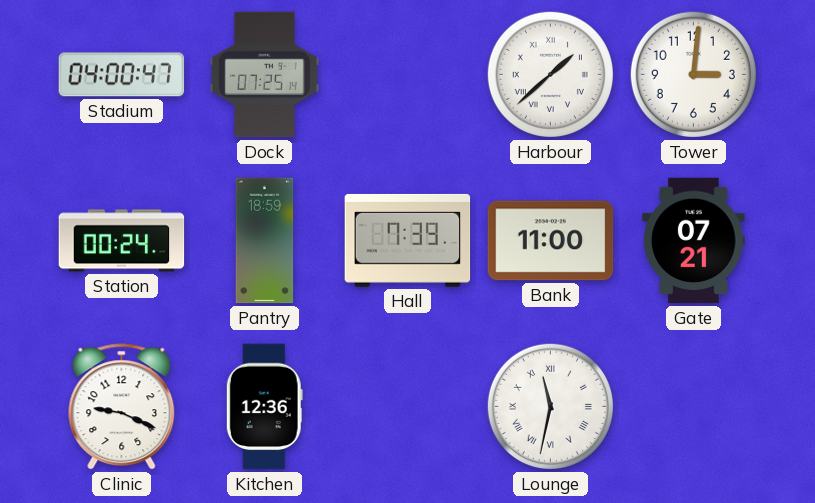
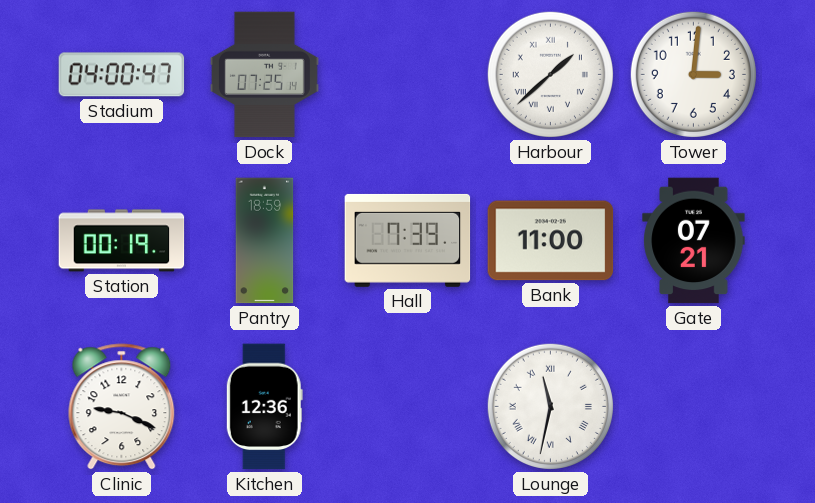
Station: 00:24 -> 00:19 (122, 241)
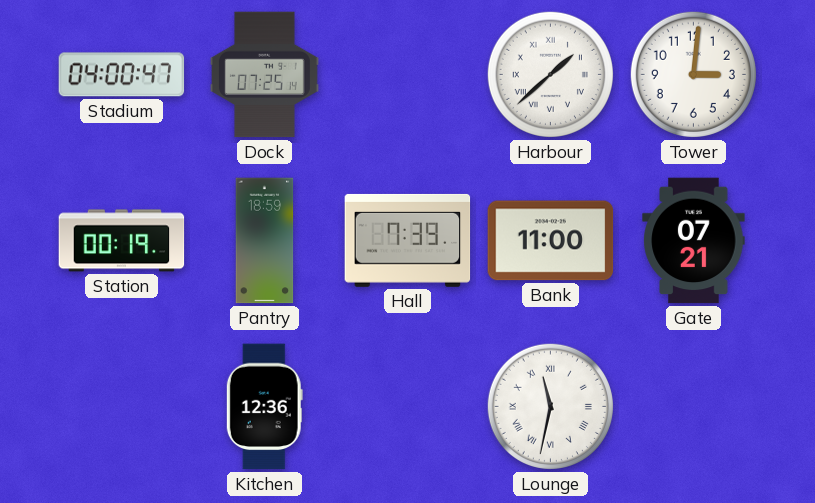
Clinic: 9:19 -> none (122, 407)
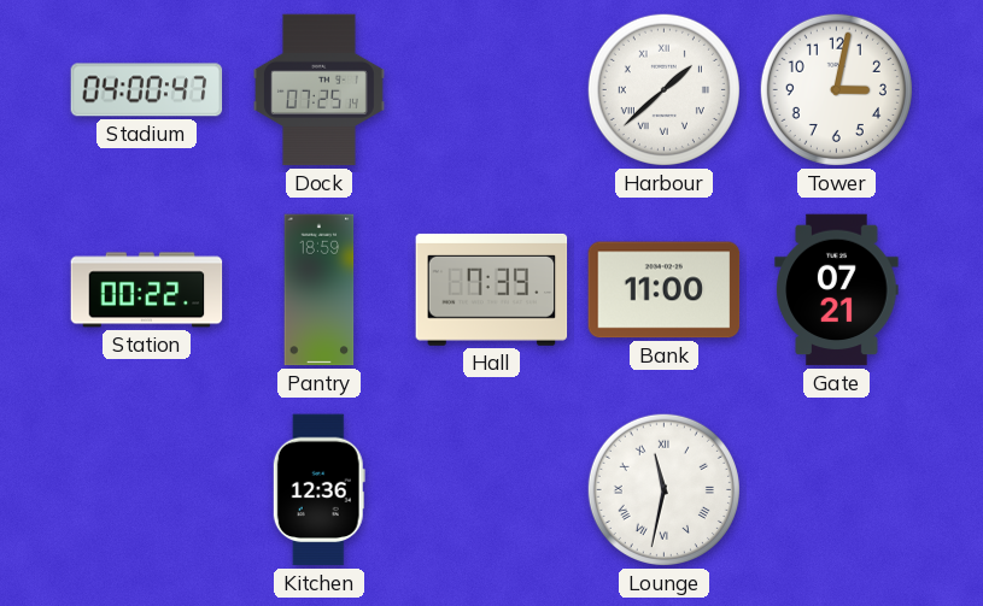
Tower: 3:01 -> 3:02 (836, 89)
Station: 00:19 -> 00:22 (147, 290)
